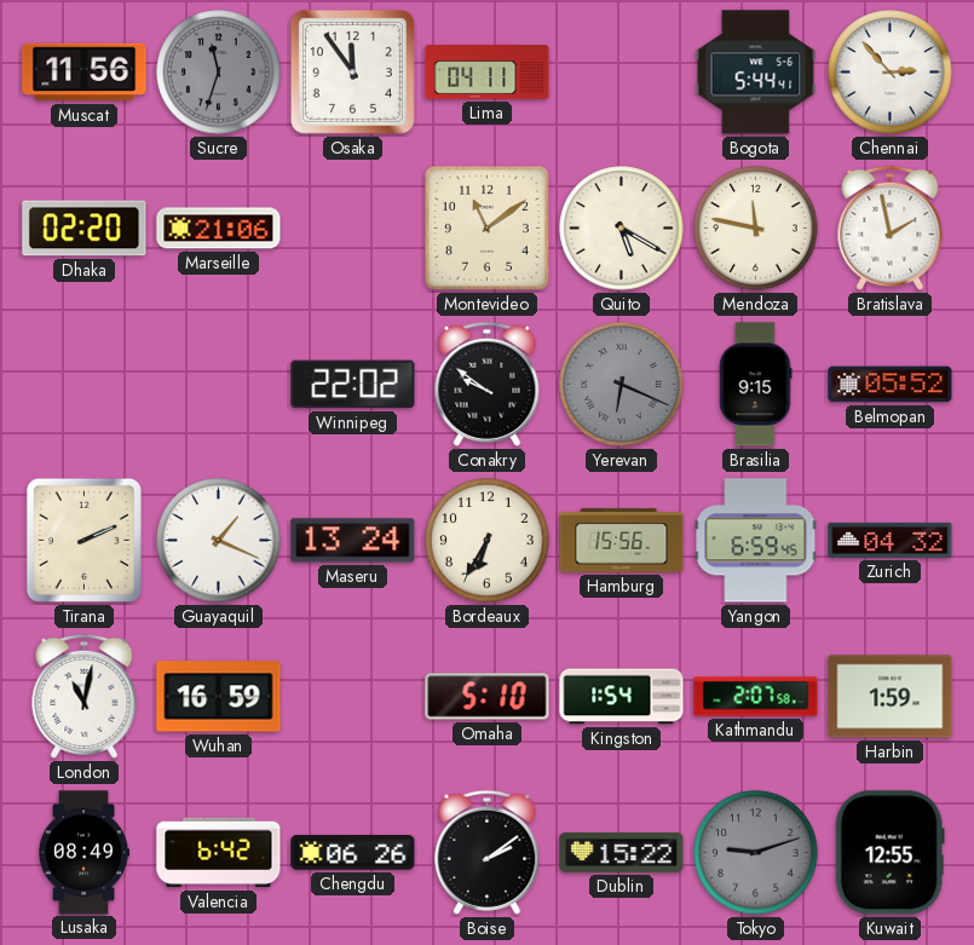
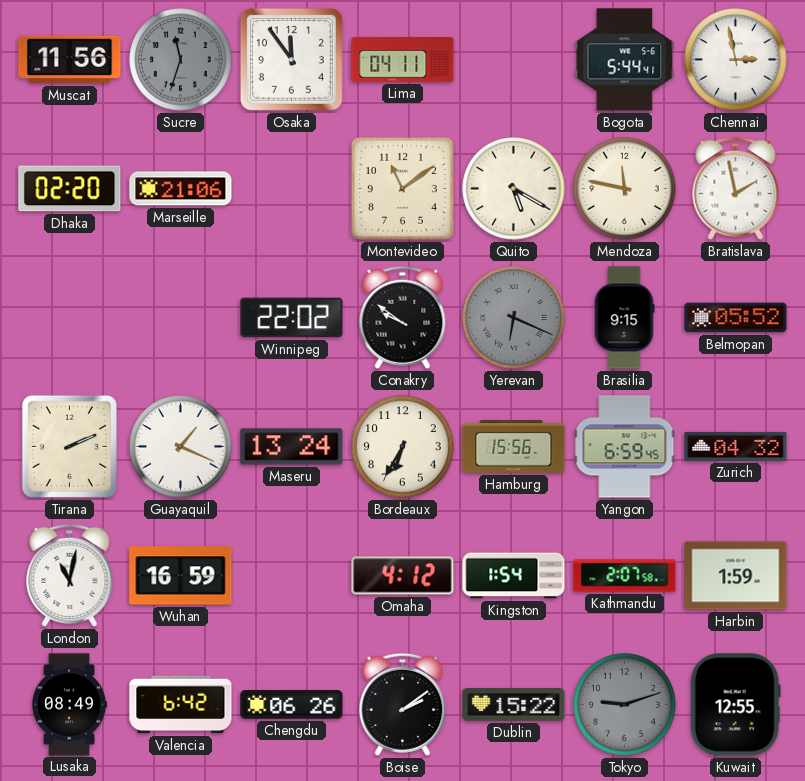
Chennai: 2:53 -> 2:58 (736, 60)
Omaha: 5:10 -> 4:12 (403, 576)
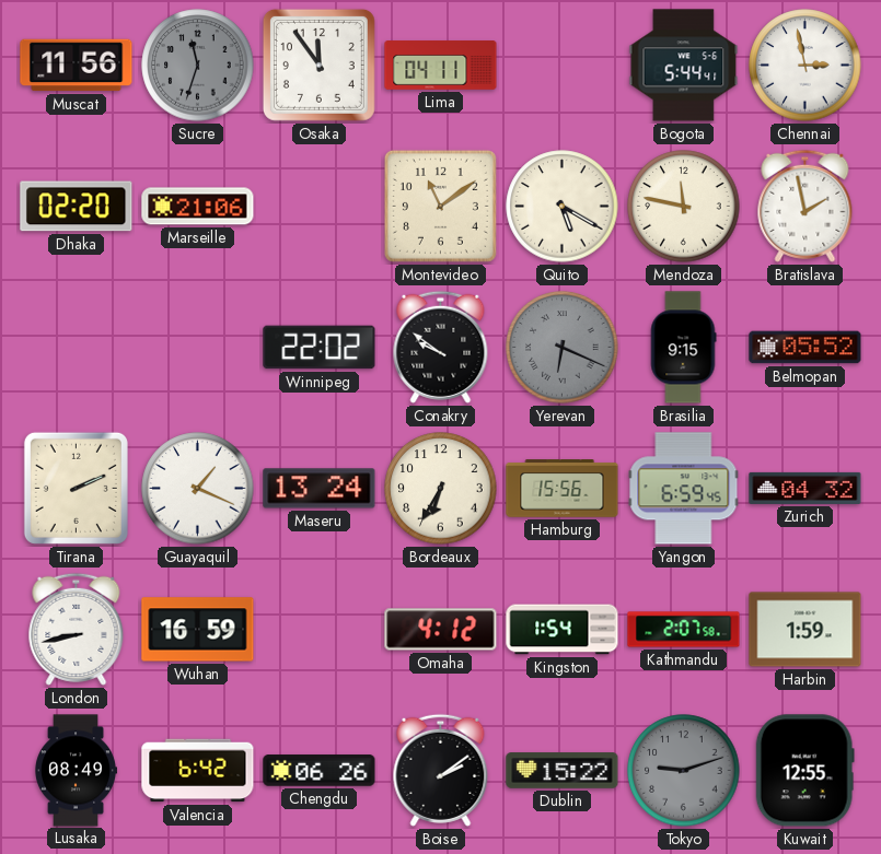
London: 11:02 -> 8:43 (77, 629)
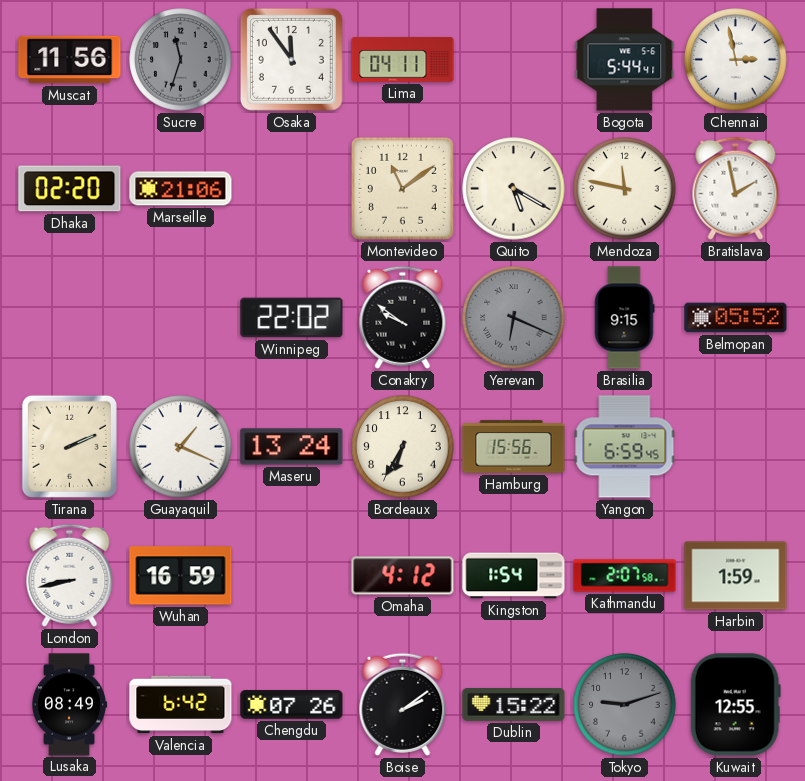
Zurich: 04:32 -> none (805, 488)
Chengdu: 06:26 -> 07:26 (292, 705)
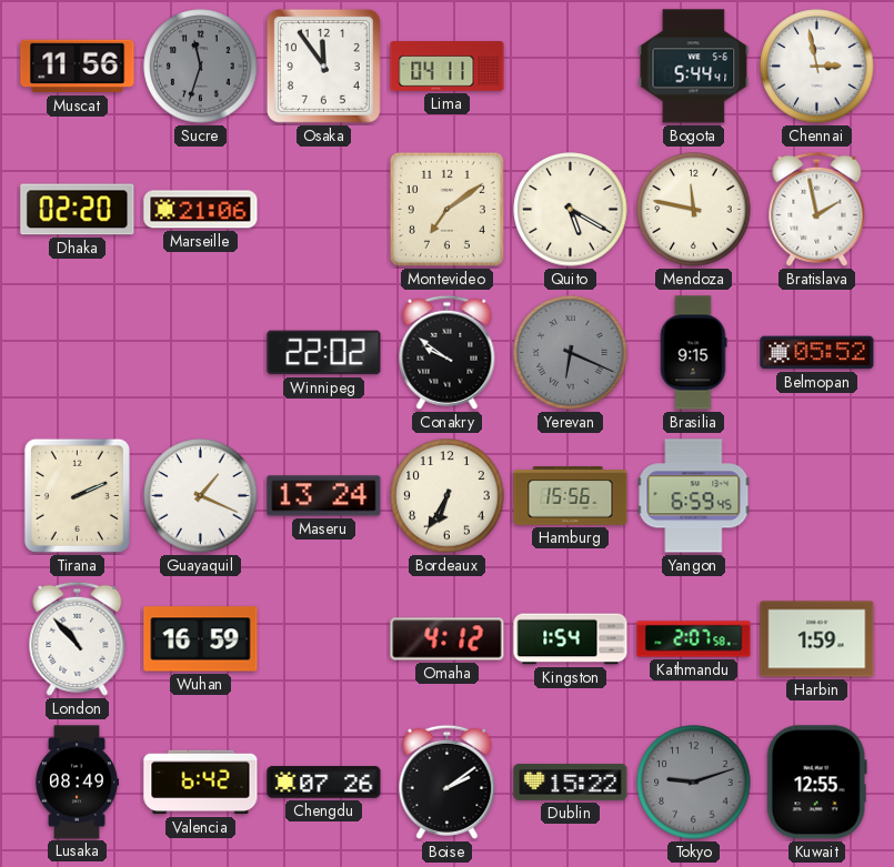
Montevideo: 11:09 -> 7:09 (446, 209)
London: 8:43 -> 10:53 (78, 638)
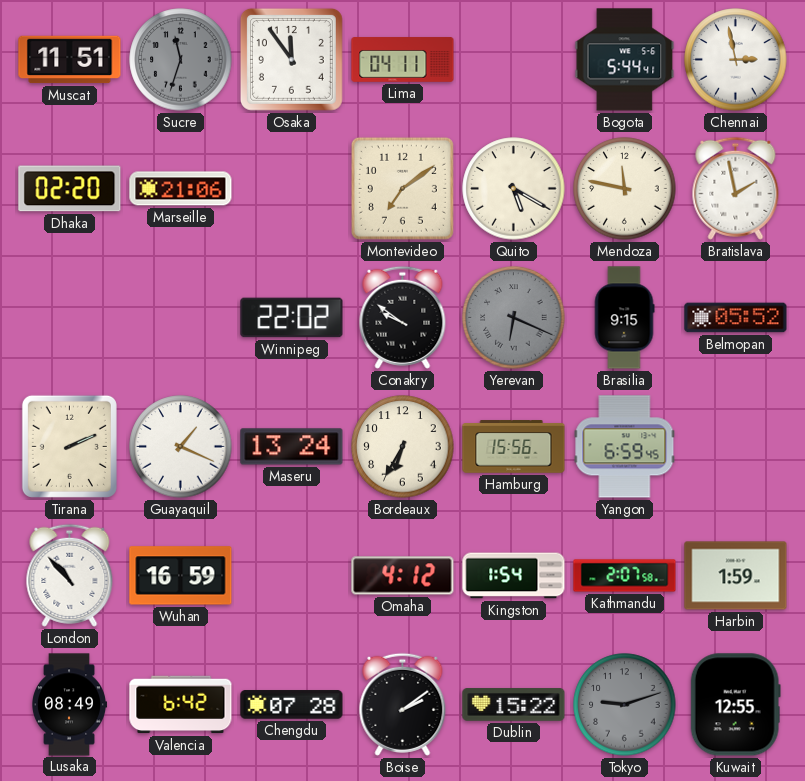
Muscat: 11:56 -> 11:51 (70, 60)
Chengdu: 07:26 -> 07:28 (292, 705)
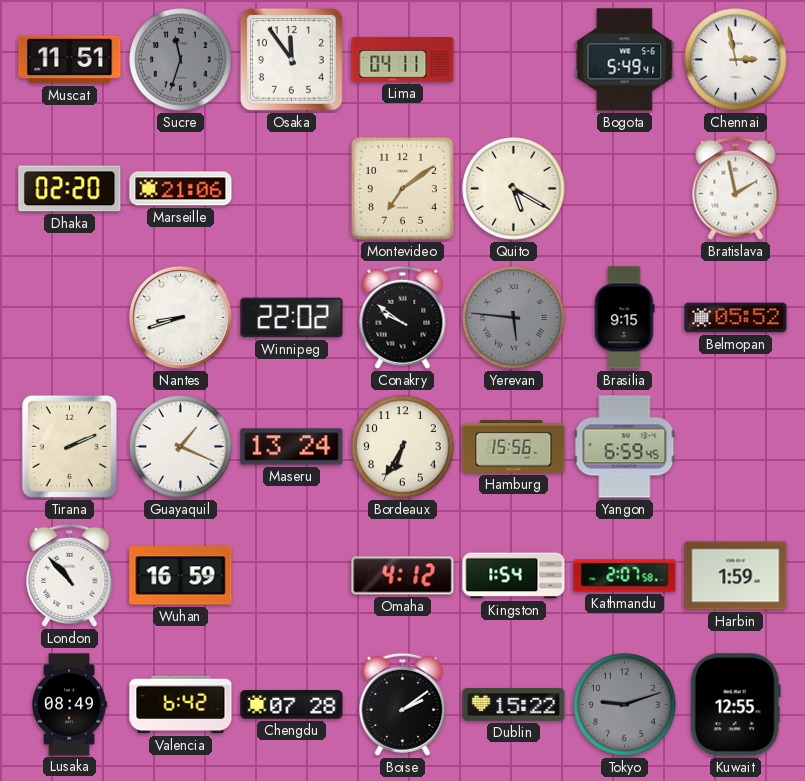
Bogota: 5:44 -> 5:49 (625, 60)
Mendoza: 11:47 -> none (625, 189)
Nantes: none -> 8:42 (180, 317)
Yerevan: 6:19 -> 5:46 (514, 318)
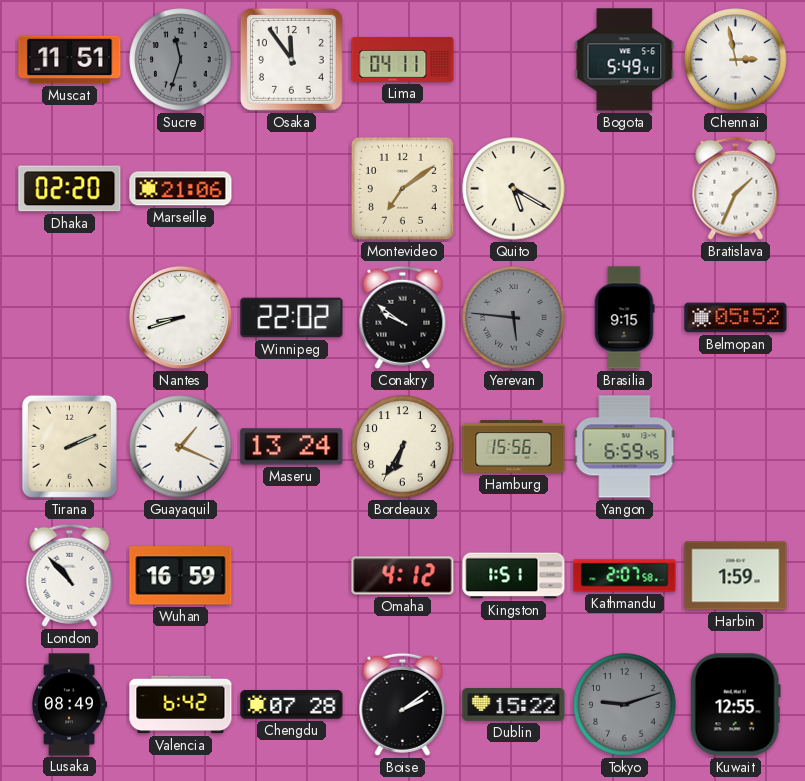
Bratislava: 1:58 -> 1:34 (736, 188)
Kingston: 1:54 -> 1:51 (514, 576)
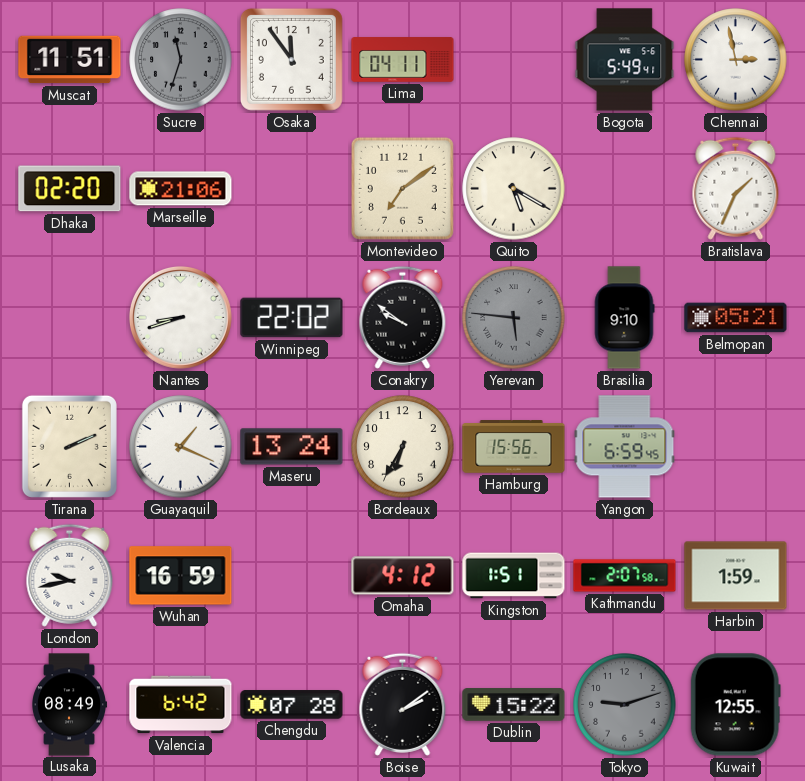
Brasilia: 9:15 -> 9:10 (624, 318)
Belmopan: 05:52 -> 05:21 (736, 318)
London: 10:53 -> 9:43 (70, 575)
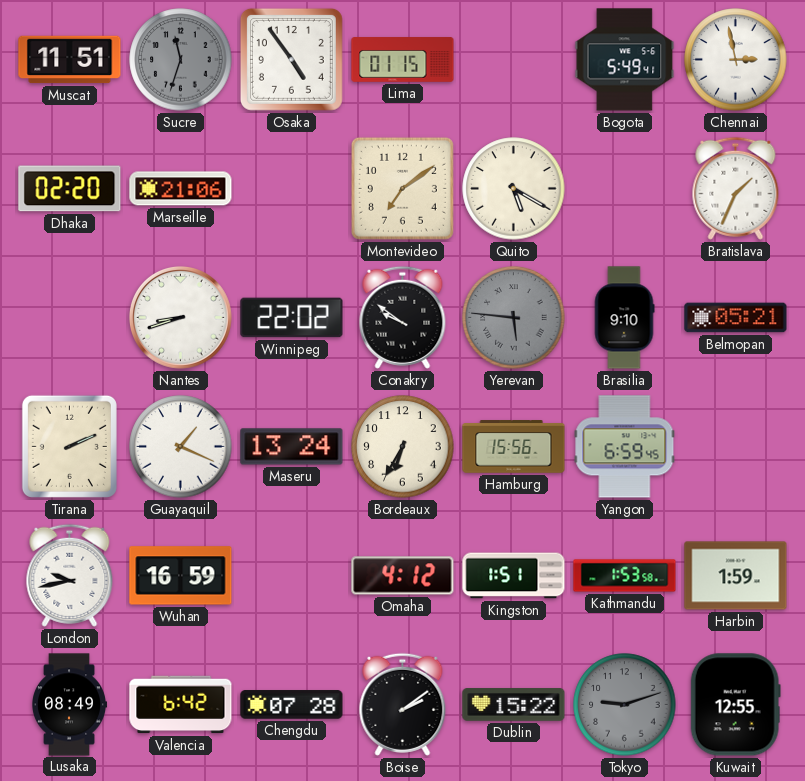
Osaka: 11:54 -> 4:54 (291, 59)
Lima: 04:11 -> 01:15 (403, 60)
Kathmandu: 2:07 -> 1:53 (625, 576)
